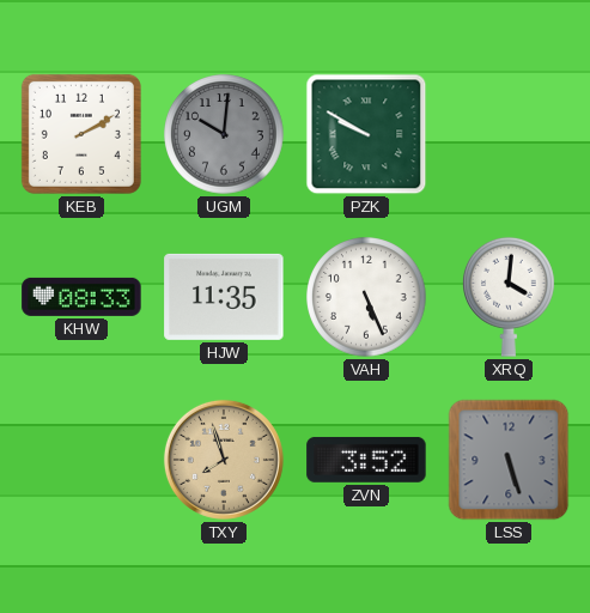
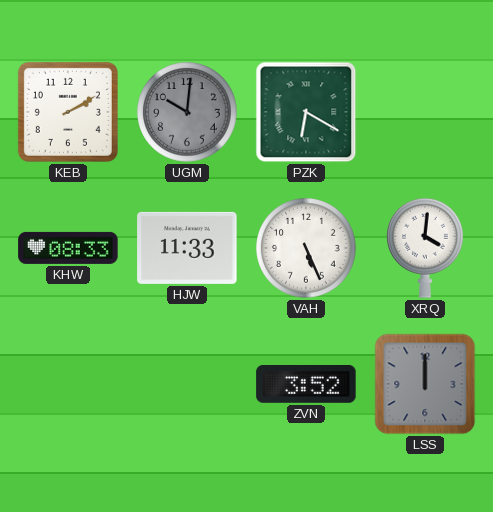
PZK: 9:50 -> 6:20 (306, 112)
HJW: 11:35 -> 11:33 (187, 248)
TXY: 7:57 -> none (224, 460)
LSS: 5:27 -> 12:00 (425, 384)
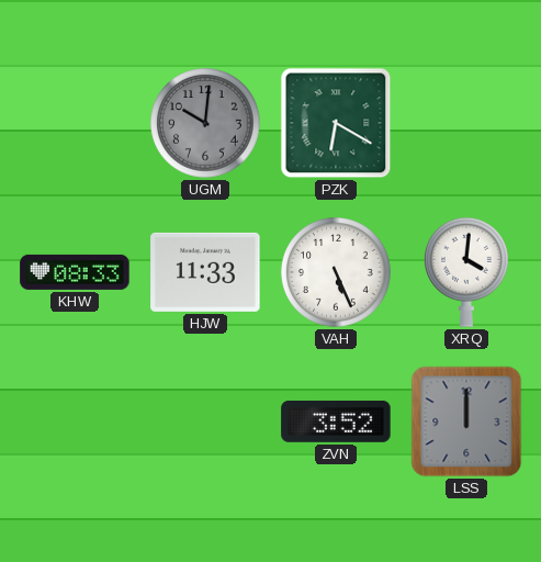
KEB: 2:10 -> none (68, 112)
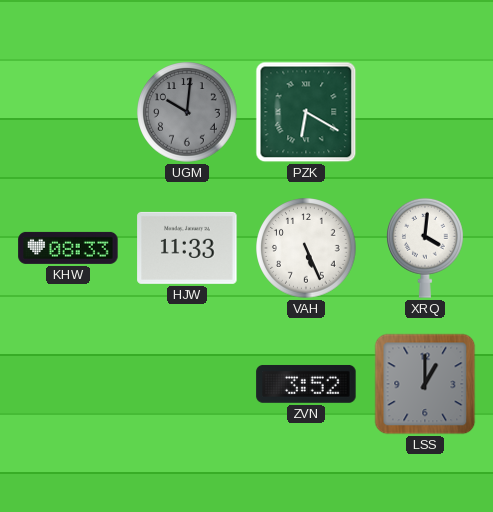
LSS: 12:00 -> 1:00 (425, 384)
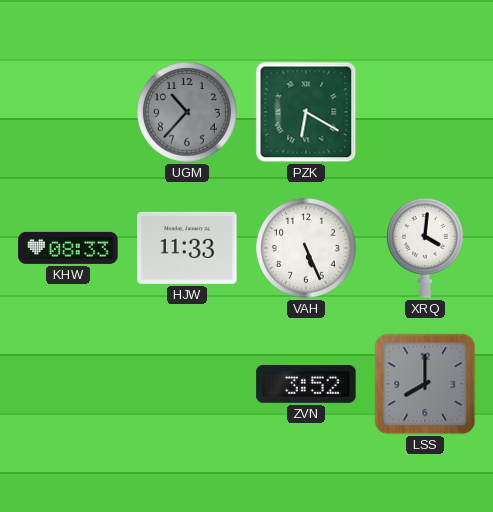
UGM: 10:01 -> 10:37 (187, 112)
LSS: 1:00 -> 8:00 (425, 384)
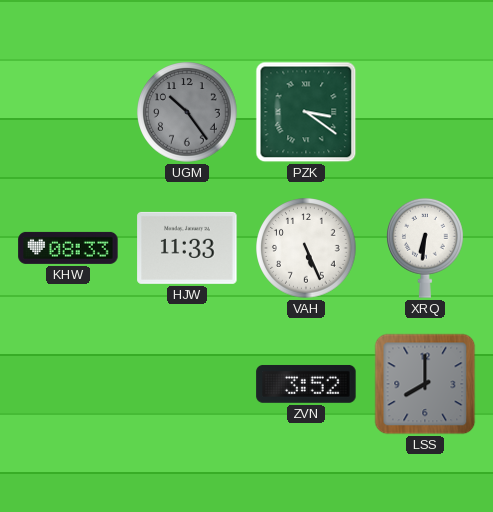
UGM: 10:37 -> 10:24 (187, 112)
PZK: 6:20 -> 3:21 (306, 112)
XRQ: 4:01 -> 6:31 (426, 248)
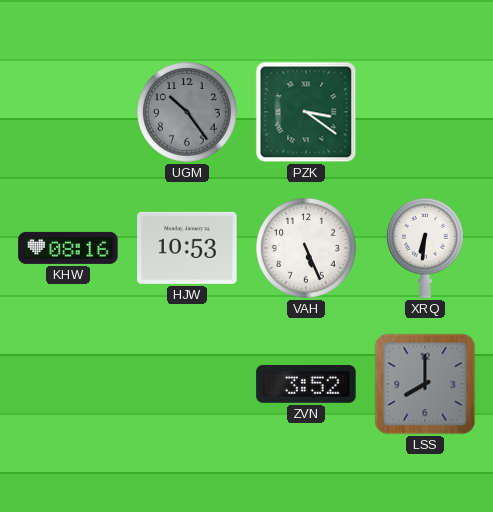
KHW: 08:33 -> 08:16 (68, 248)
HJW: 11:33 -> 10:53 (187, 248)
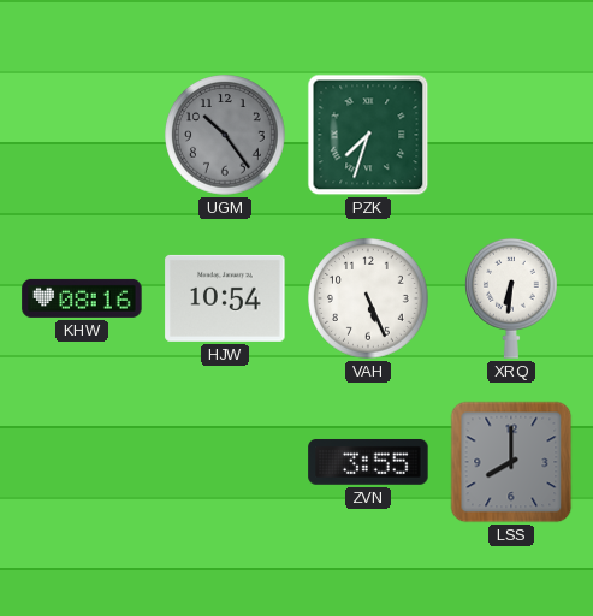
PZK: 3:21 -> 7:33 (368, 135)
HJW: 10:53 -> 10:54 (225, 298)
ZVN: 3:52 -> 3:55 (368, 462)
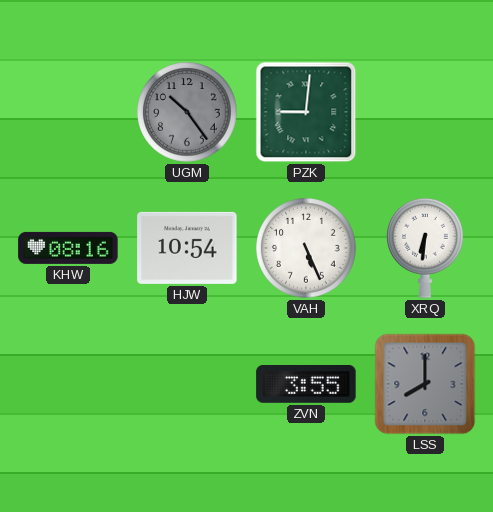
PZK: 7:33 -> 9:01 (306, 112)
